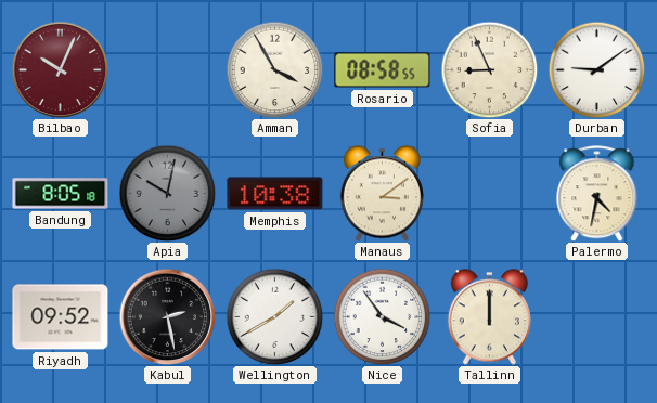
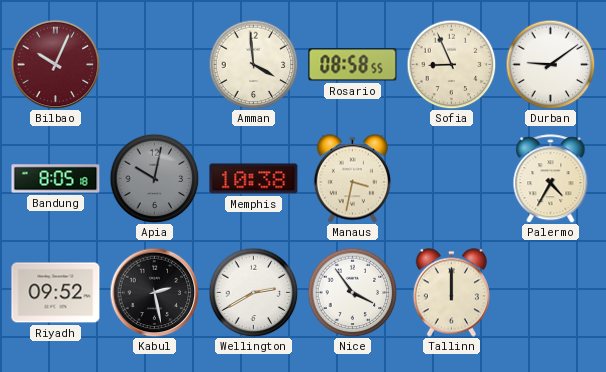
Amman: 3:55 -> 3:59 (253, 64)
Manaus: 3:09 -> 3:32 (352, 179)
Palermo: 4:32 -> 4:35 (551, 179)
Wellington: 1:40 -> 2:40 (253, 292)
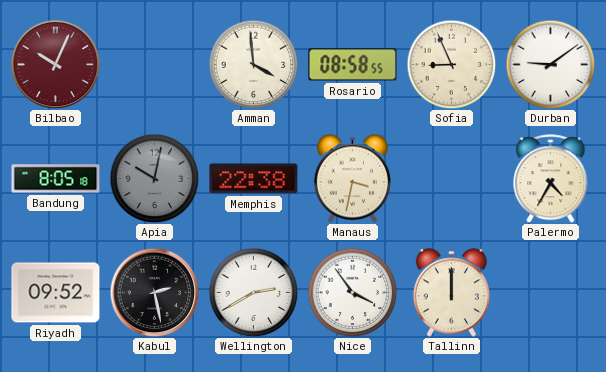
Memphis: 10:38 -> 22:38 (254, 179)
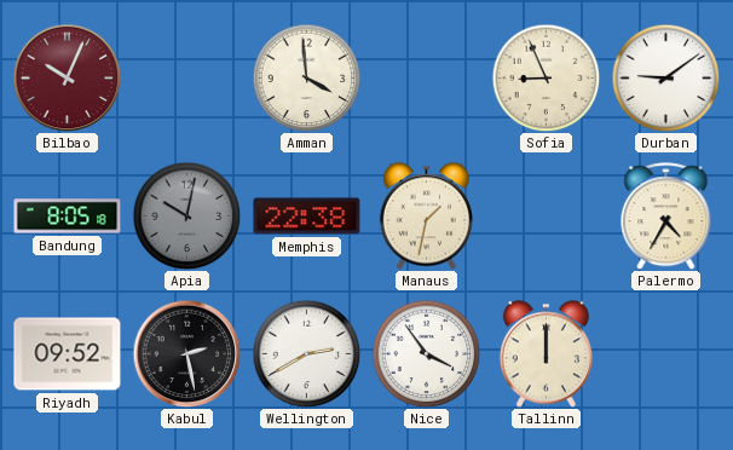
Rosario: 08:58 -> none (353, 65)
Manaus: 3:32 -> 1:32 (426, 217)
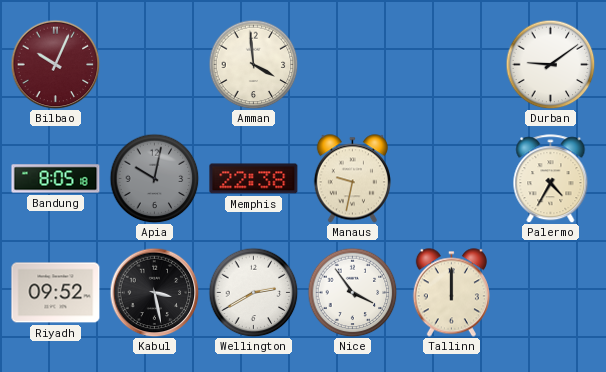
Sofia: 8:56 -> none (546, 77)
Manaus: 1:32 -> 9:32 (352, 179)
Kabul: 2:28 -> 3:28 (154, 292)
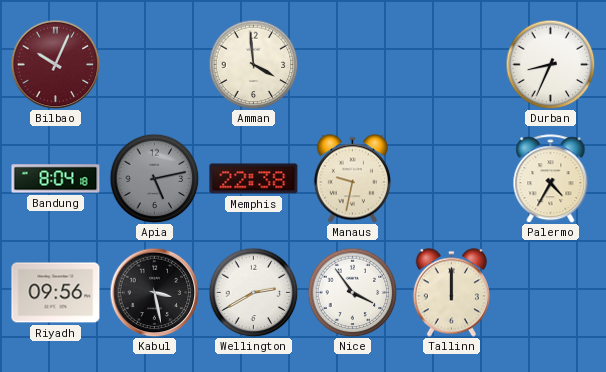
Durban: 9:09 -> 8:34 (550, 64)
Bandung: 8:05 -> 8:04 (56, 179)
Apia: 10:02 -> 5:13 (154, 178)
Riyadh: 09:52 -> 09:56 (56, 293)
